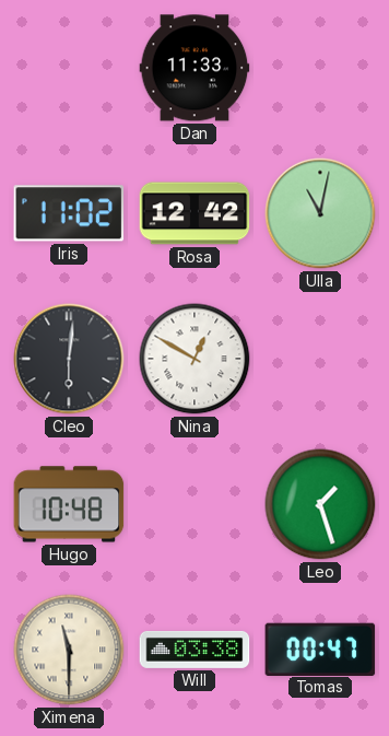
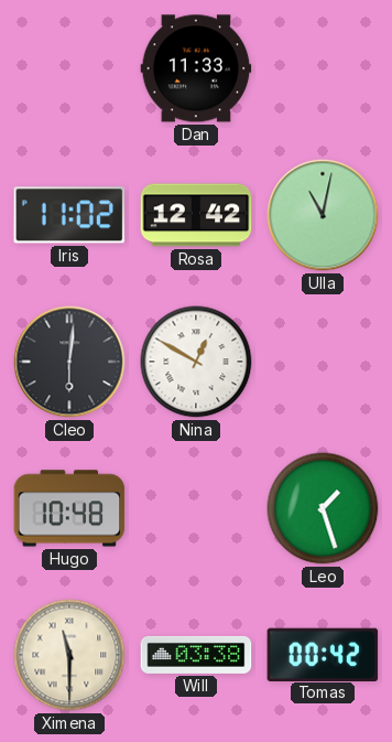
Tomas: 00:47 -> 00:42 (323, 654)
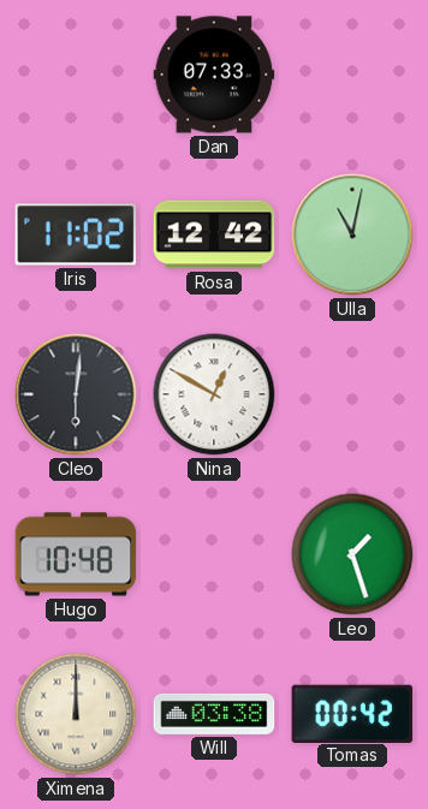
Dan: 11:33 -> 07:33 (214, 75)
Ximena: 11:30 -> 12:00 (76, 714)
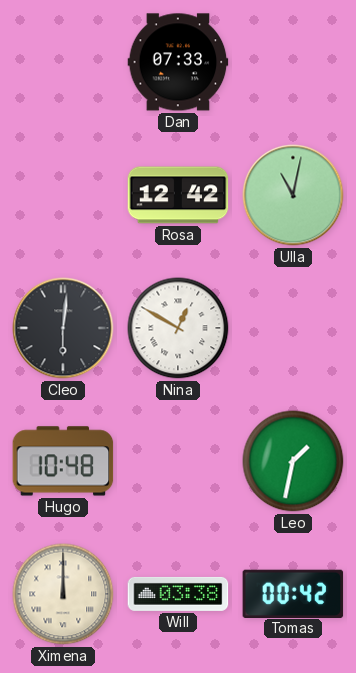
Iris: 11:02 -> none (76, 234)
Leo: 1:27 -> 1:32 (293, 461)
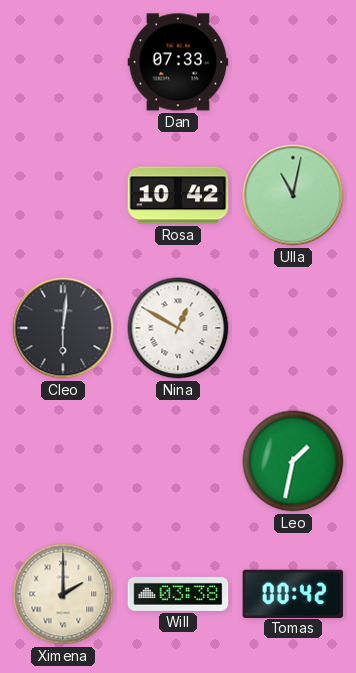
Rosa: 12:42 -> 10:42 (178, 195)
Hugo: 10:48 -> none (63, 461)
Ximena: 12:00 -> 2:00 (63, 594)
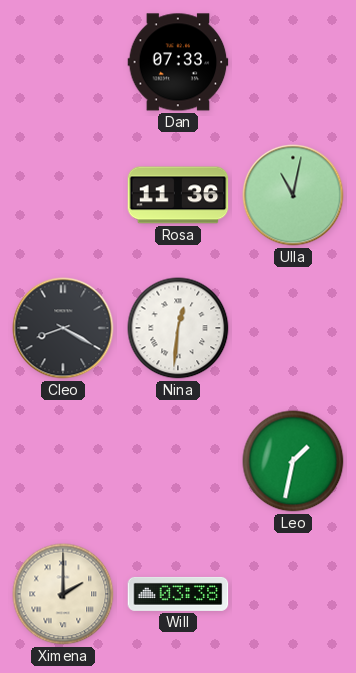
Rosa: 10:42 -> 11:36 (178, 195)
Cleo: 6:01 -> 8:20 (63, 328)
Nina: 12:50 -> 12:31 (178, 328)
Tomas: 00:42 -> none (293, 593)
